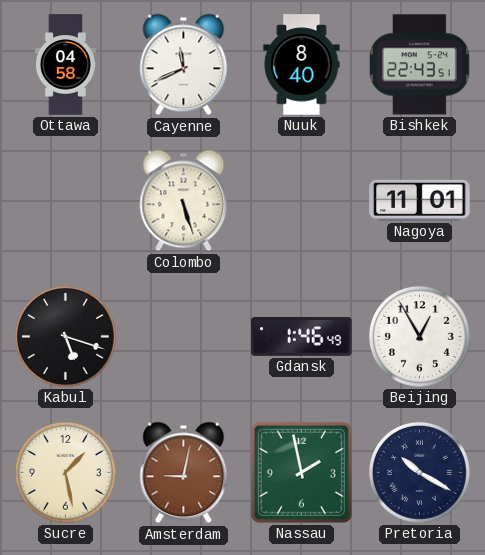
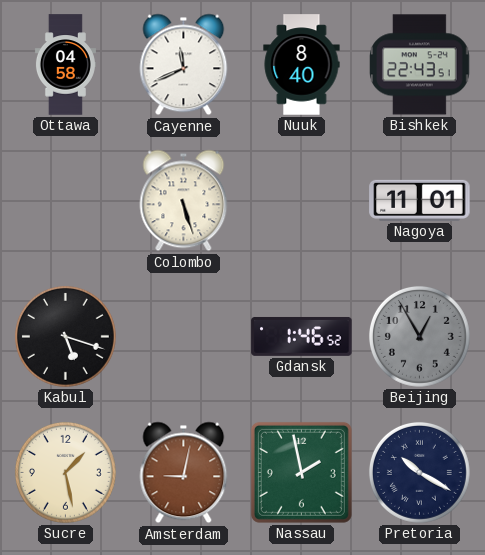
Gdansk: 1:46:49 -> 1:46:52 (302, 336)
Beijing dial: white -> grey (419, 336)
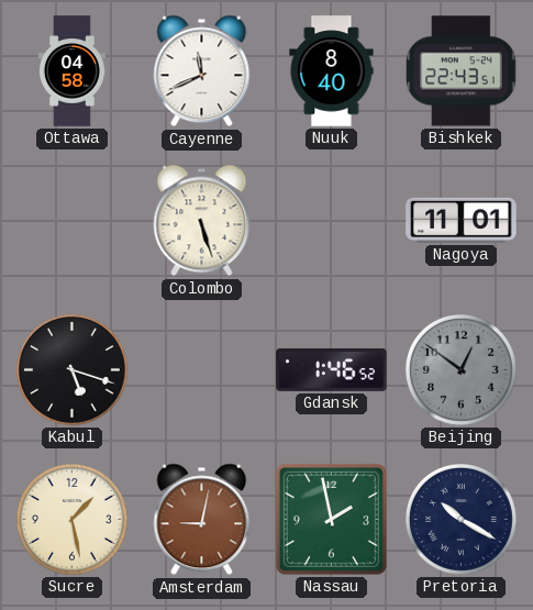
Beijing: 12:55 -> 12:51 (460, 369)
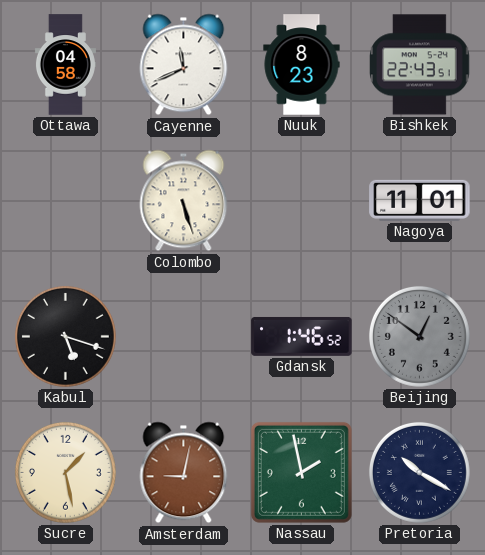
Nuuk: 8:40 -> 8:23 (302, 65)
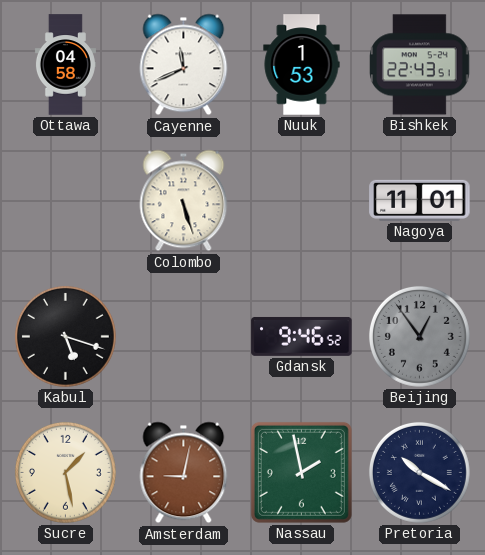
Nuuk: 8:23 -> 1:53 (302, 65)
Gdansk: 1:46 -> 9:46 (302, 336)
Beijing: 12:51 -> 12:54 (419, 336)
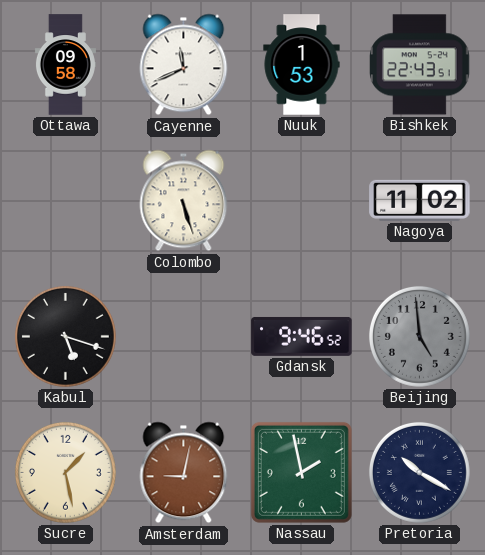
Ottawa: 04:58 -> 09:58 (65, 65)
Nagoya: 11:01 -> 11:02 (420, 200)
Beijing: 12:54 -> 4:59 (419, 336)
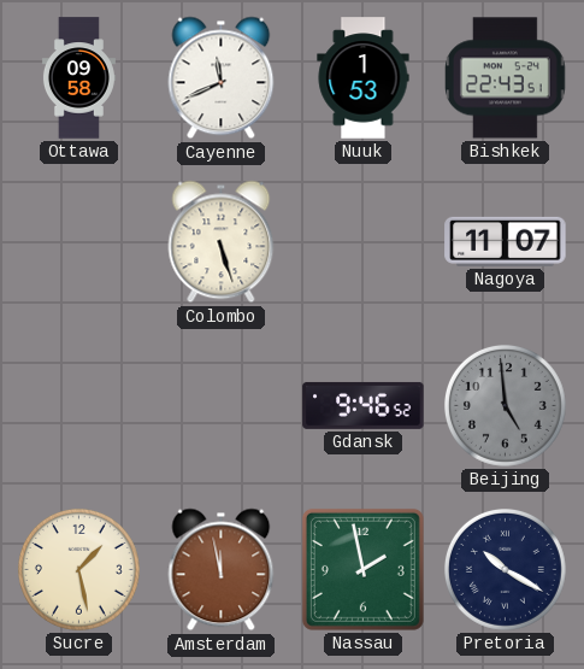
Nagoya: 11:02 -> 11:07 (506, 241)
Kabul: 5:18 -> none (65, 336)
Amsterdam: 9:02 -> 11:58 (222, 570)
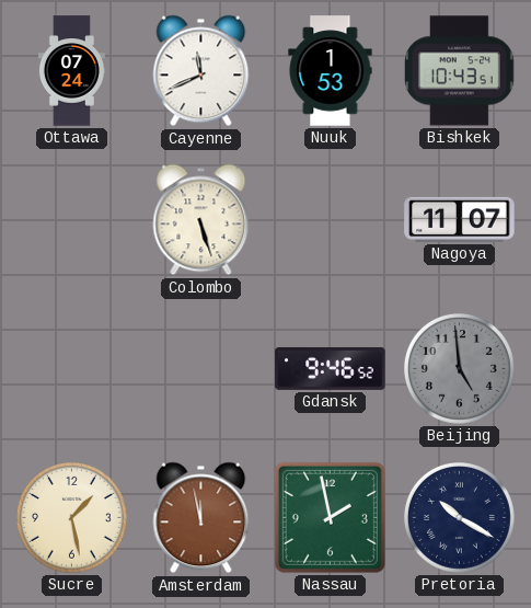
Ottawa: 09:58 -> 07:24 (71, 71)
Bishkek: 22:43 -> 10:43 (460, 71)
